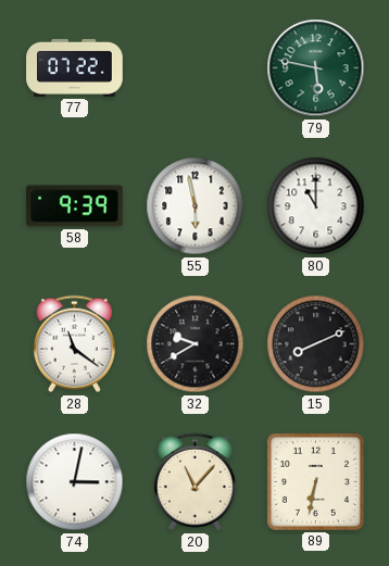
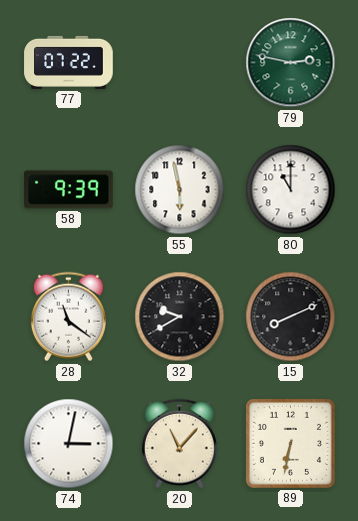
79: 5:47 -> 2:47 (291, 63)
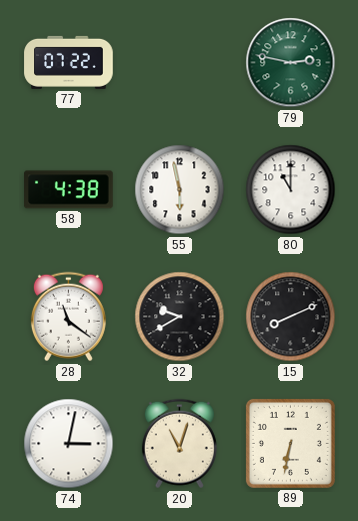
58: 9:39 -> 4:38 (69, 190)
20: 11:07 -> 11:03 (179, 444)
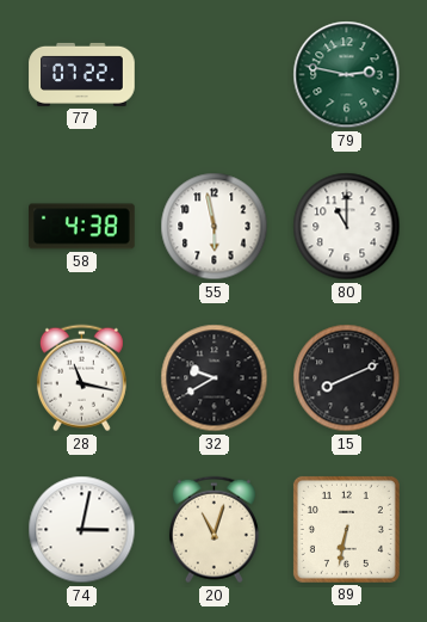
28: 11:21 -> 11:17 (81, 378)
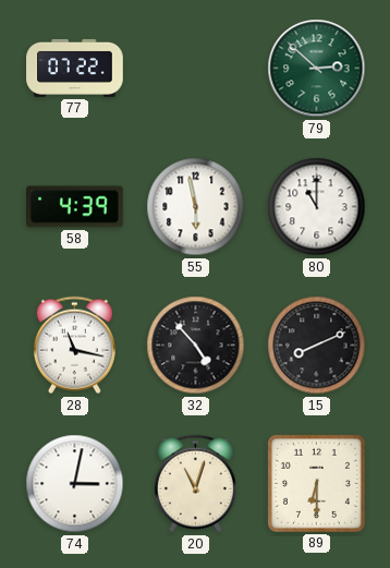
79: 2:47 -> 2:52 (317, 69)
58: 4:38 -> 4:39 (75, 207)
32: 9:40 -> 4:53 (196, 346)
89: 6:32 -> 6:30 (316, 483)
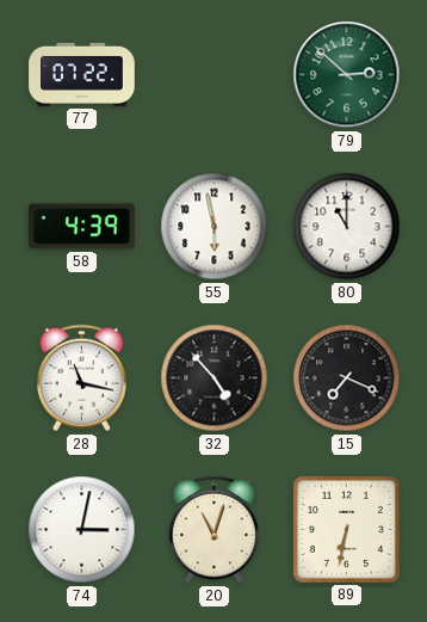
15: 8:11 -> 7:19 (347, 378)
89: 6:30 -> 6:32 (346, 529)
